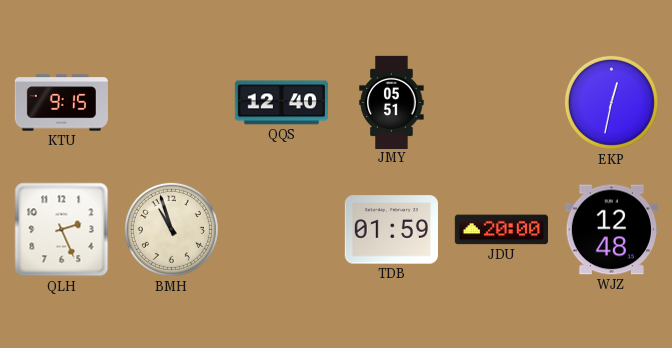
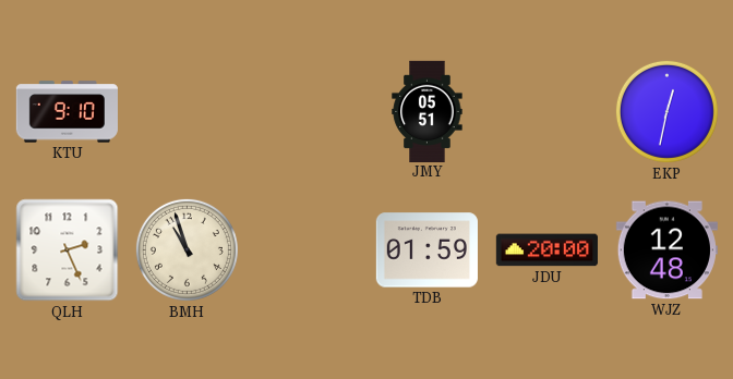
KTU: 9:15 -> 9:10 (67, 112)
QQS: 12:40 -> none (281, 103)
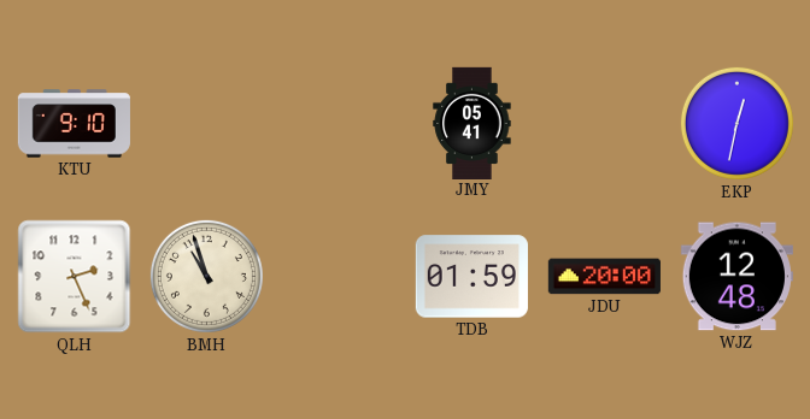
JMY: 05:51 -> 05:41 (472, 123)
